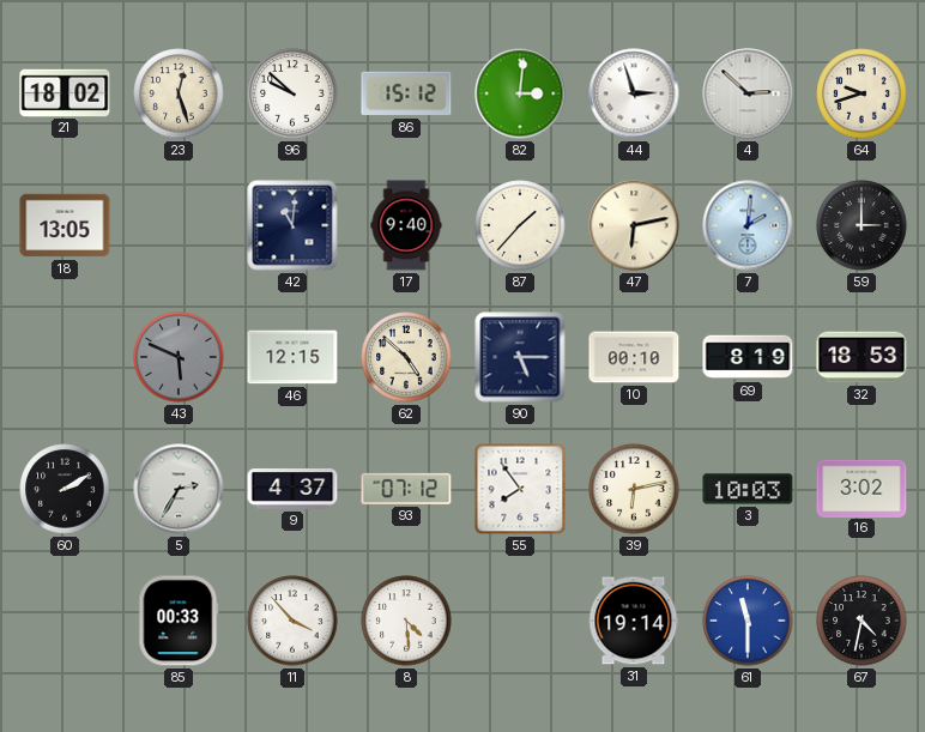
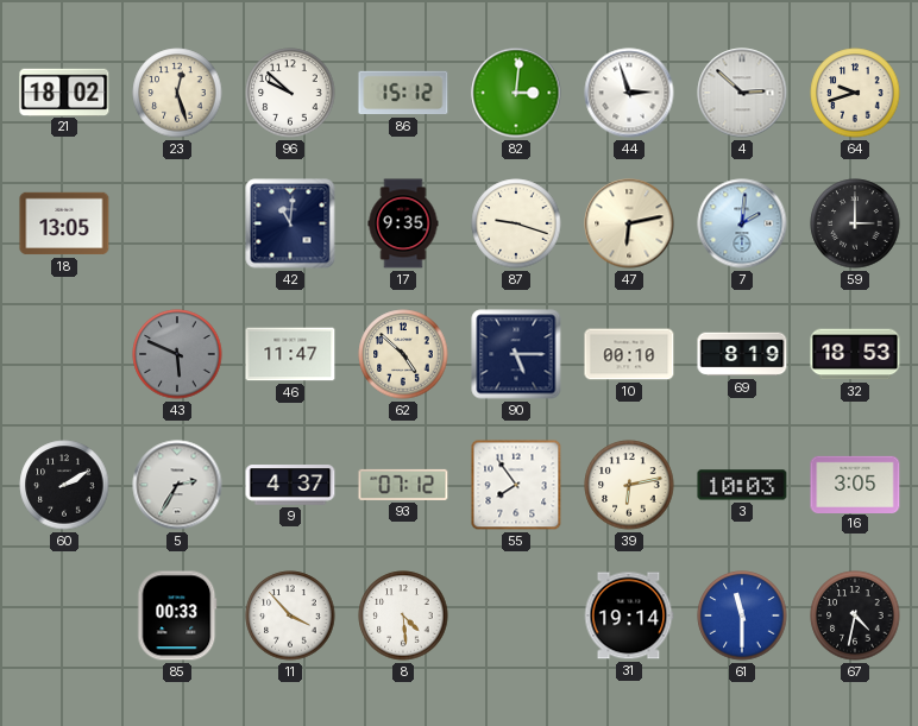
17: 9:40 -> 9:35 (403, 223)
87: 1:37 -> 9:18 (516, 223)
46: 12:15 -> 11:47 (290, 354)
16: 3:02 -> 3:05 (855, 484)
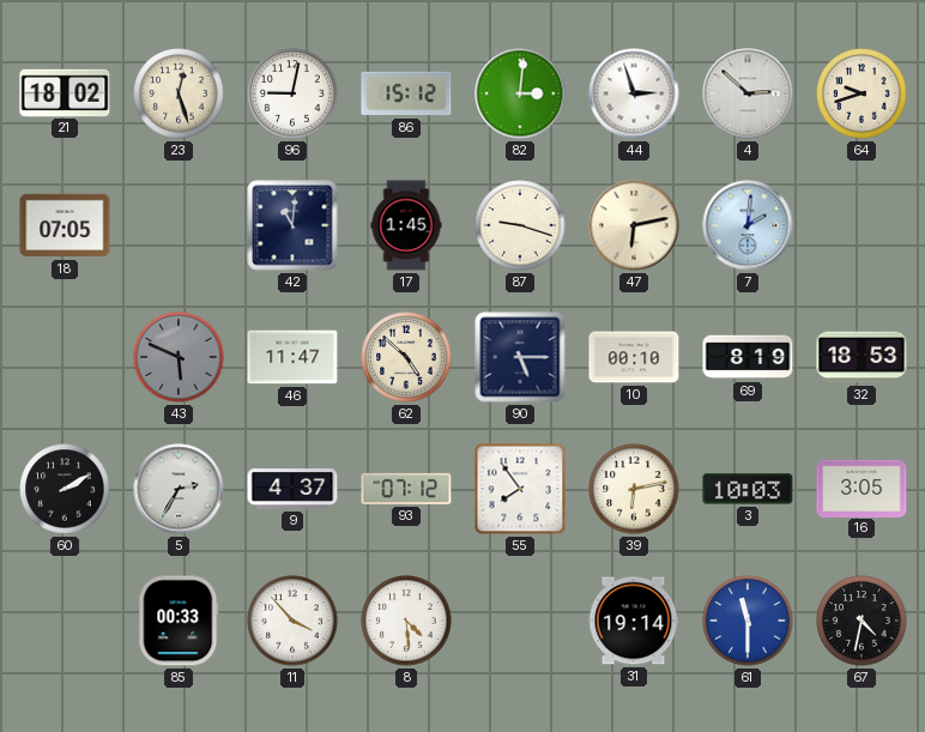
96: 9:52 -> 9:02 (292, 93)
18: 13:05 -> 07:05 (65, 225)
17: 9:35 -> 1:45 (406, 225)
59: 3:00 -> none (855, 223)
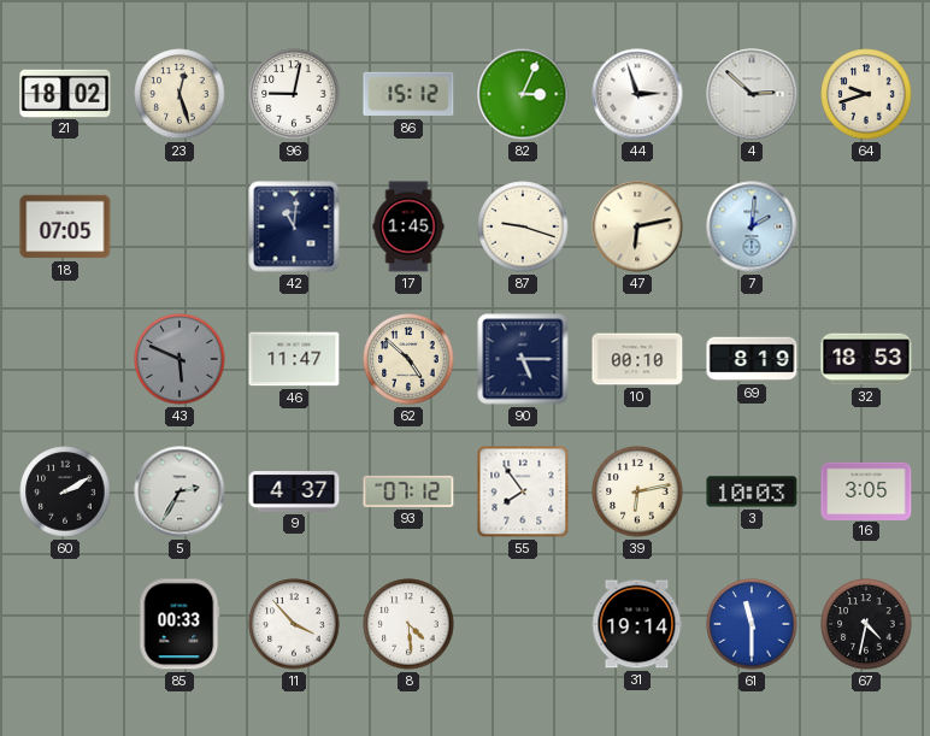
82: 3:01 -> 3:04 (523, 94)
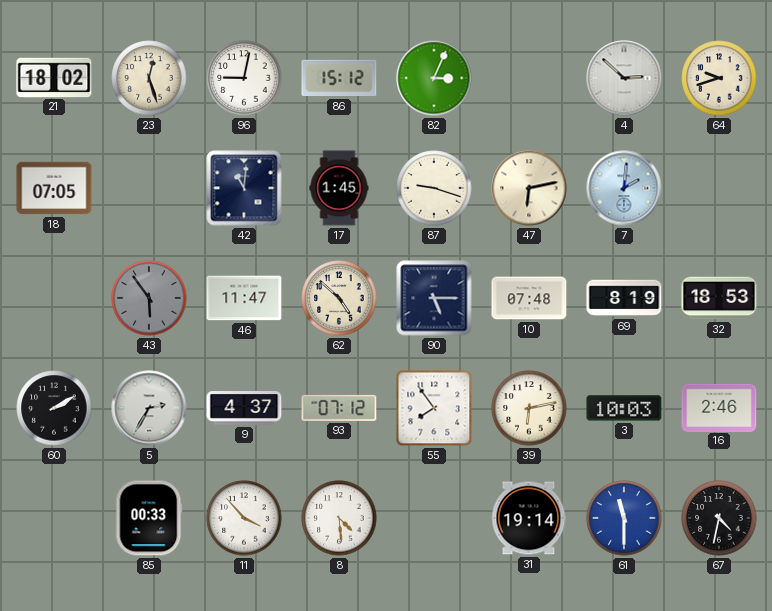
44: 2:57 -> none (637, 94)
43: 5:49 -> 5:54 (149, 298)
10: 00:10 -> 07:48 (529, 298)
16: 3:05 -> 2:46 (719, 407)
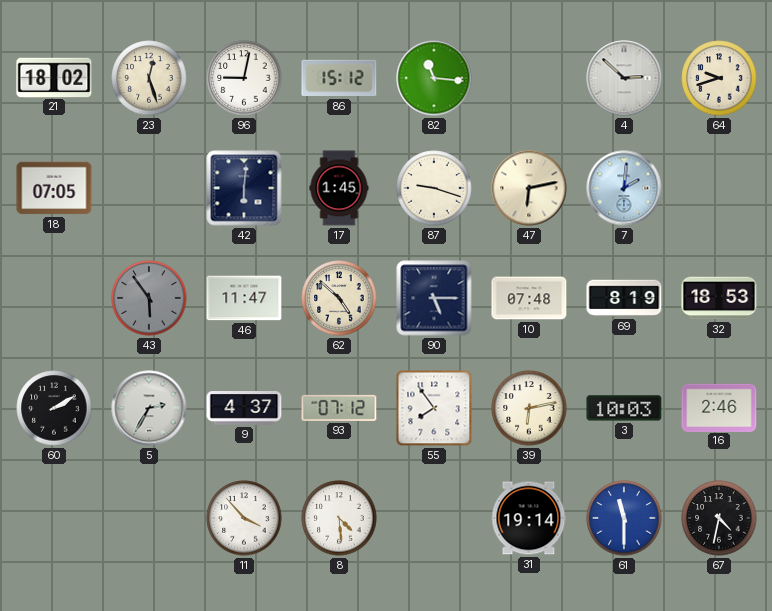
82: 3:04 -> 11:16 (434, 78)
42: 11:01 -> 6:01 (244, 188)
85: 00:33 -> none (149, 518)
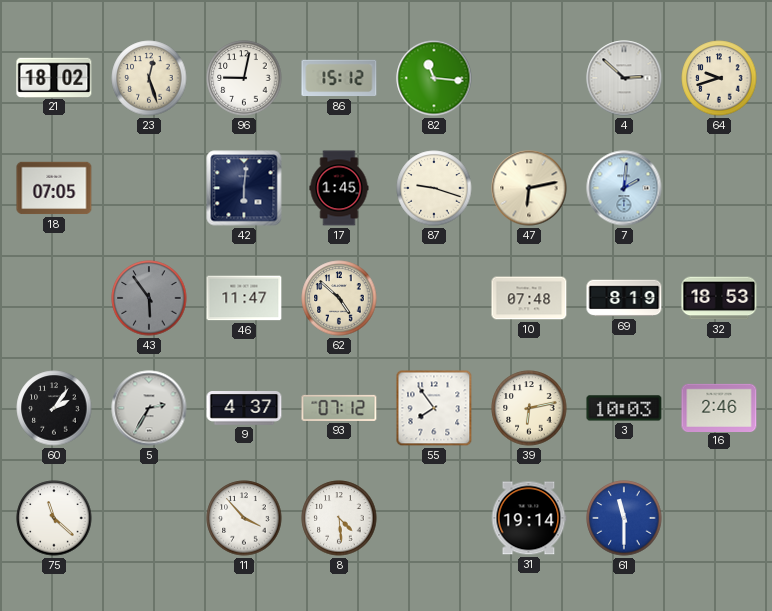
90: 5:15 -> none (434, 298)
60: 2:10 -> 2:06 (54, 408)
75: none -> 11:22 (54, 518)
67: 4:32 -> none (719, 518)
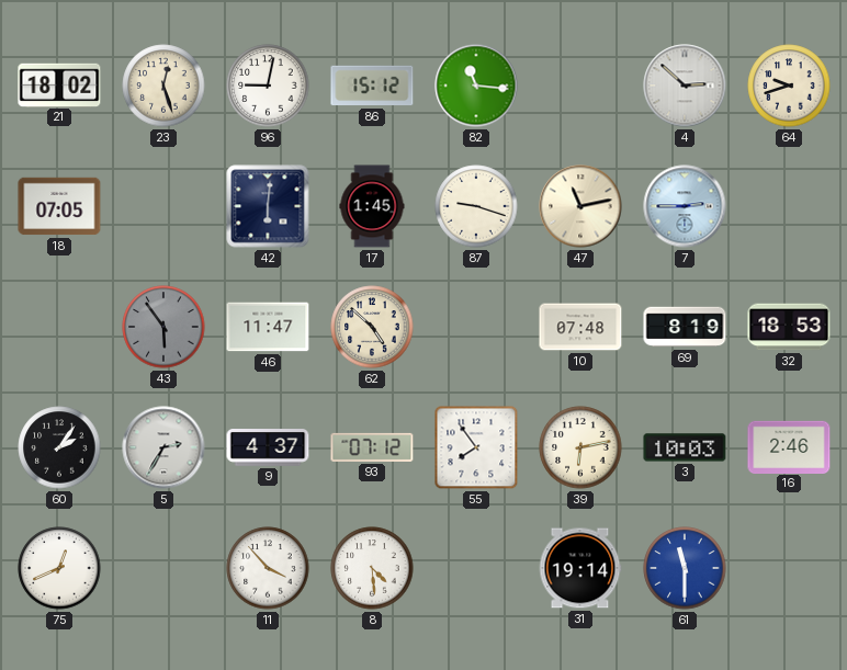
47: 6:13 -> 11:13 (580, 206)
7: 2:01 -> 2:45 (685, 206)
75: 11:22 -> 12:41 (59, 568)
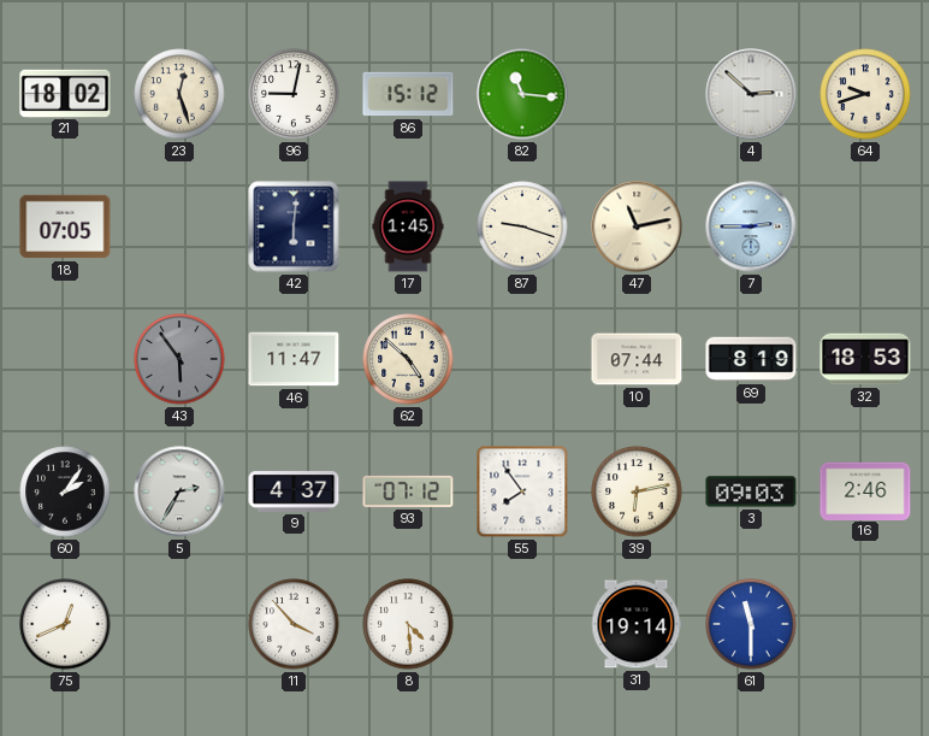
10: 07:48 -> 07:44 (637, 359)
3: 10:03 -> 09:03 (751, 491)
